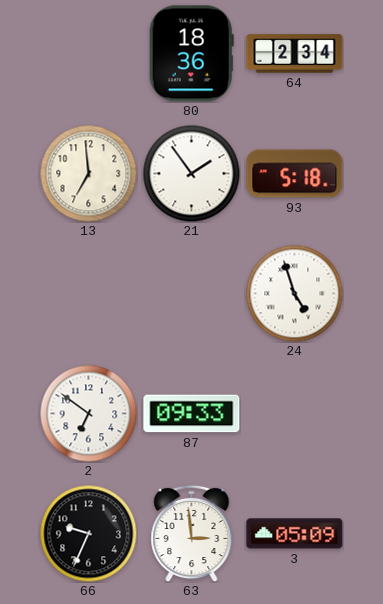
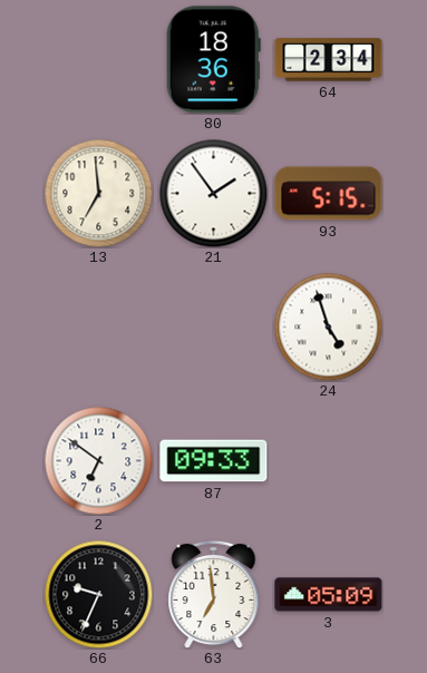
93: 5:18 -> 5:15 (329, 194)
63: 2:59 -> 6:59 (214, 594)
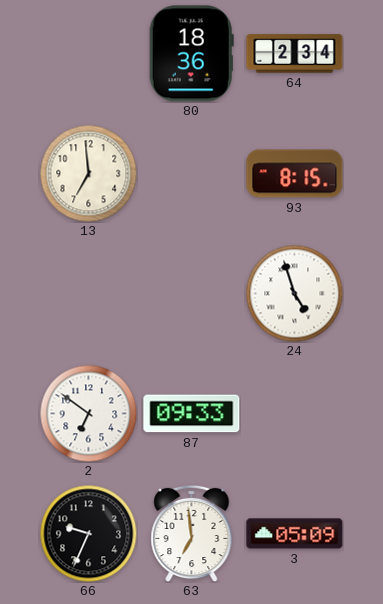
21: 1:54 -> none (213, 193)
93: 5:15 -> 8:15 (295, 174)
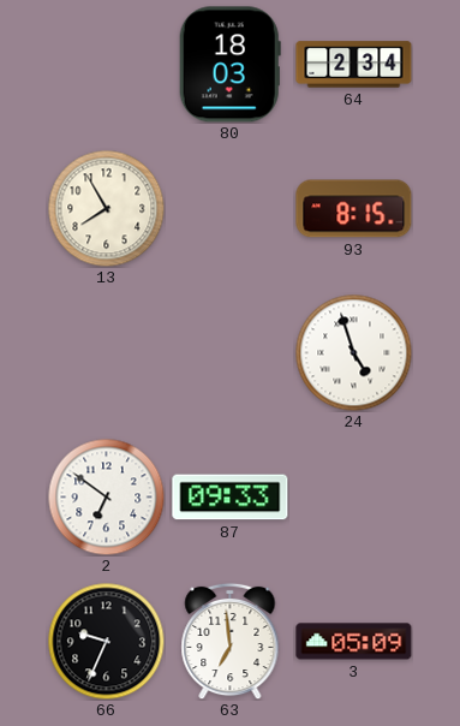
80: 18:36 -> 18:03 (229, 65)
13: 6:59 -> 7:55 (106, 208)
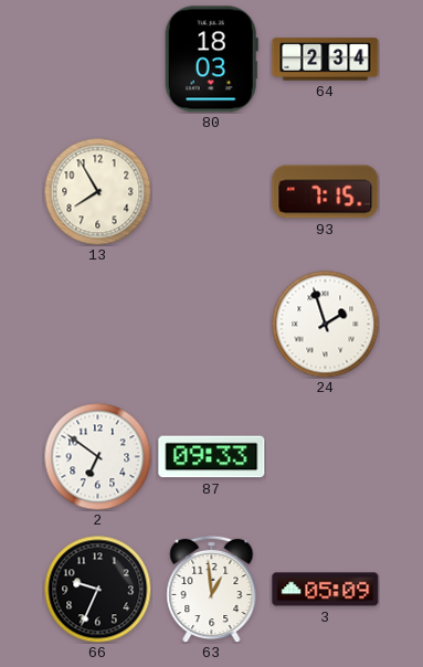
93: 8:15 -> 7:15 (326, 192)
24: 4:57 -> 1:57 (325, 324)
63: 6:59 -> 12:59 (212, 589)
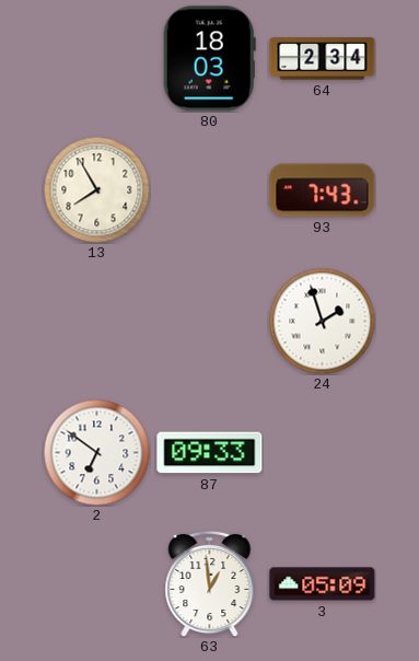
93: 7:15 -> 7:43 (323, 190)
66: 9:34 -> none (97, 589)
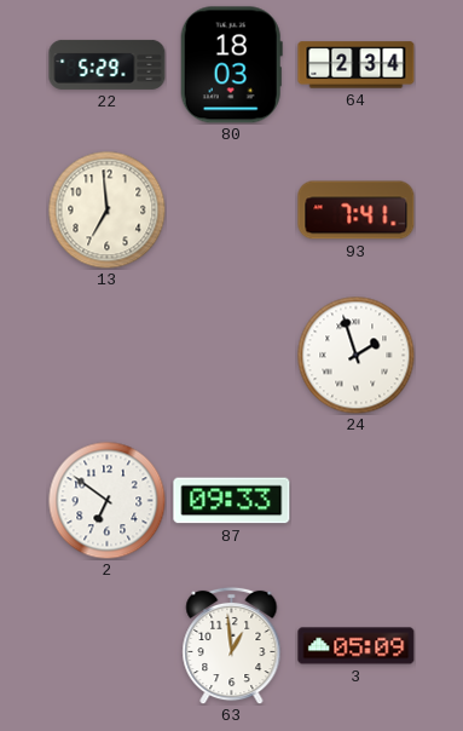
22: none -> 5:29 (108, 64)
13: 7:55 -> 6:59 (106, 209)
93: 7:43 -> 7:41 (357, 211)
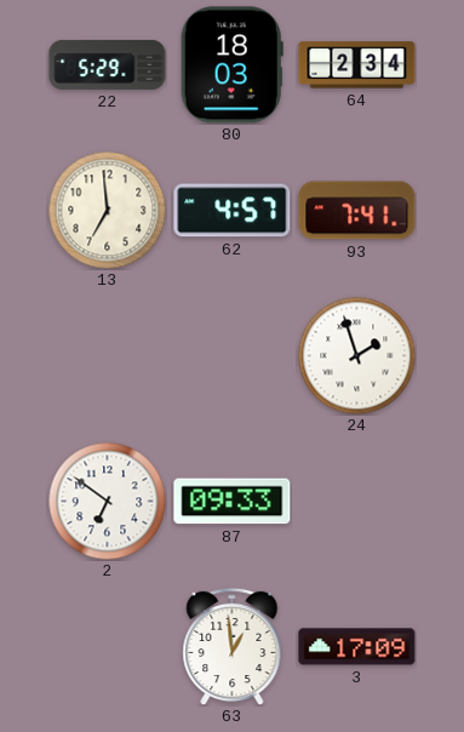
62: none -> 4:57 (233, 211)
3: 05:09 -> 17:09 (357, 647)
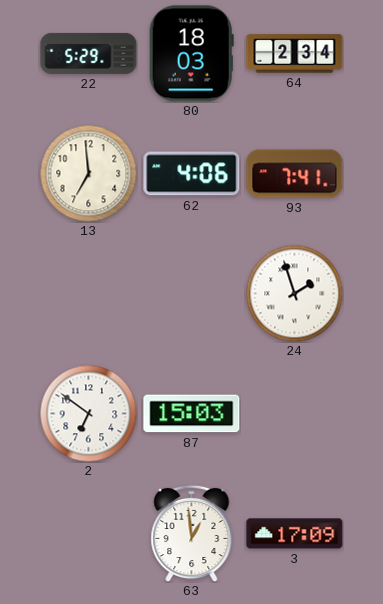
62: 4:57 -> 4:06 (192, 174)
87: 09:33 -> 15:03 (192, 414)
